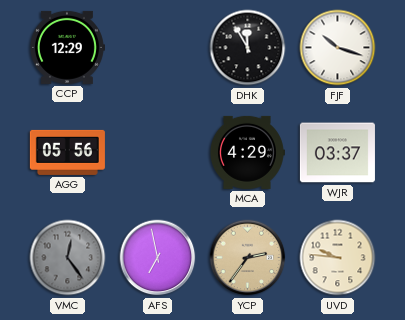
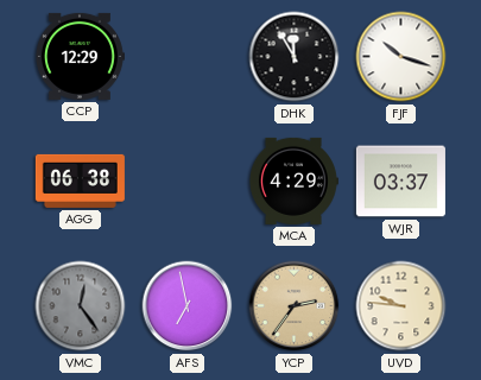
AGG: 05:56 -> 06:38 (80, 180)
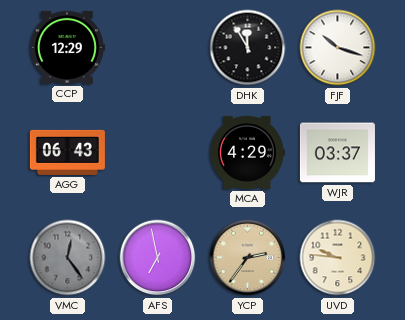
AGG: 06:38 -> 06:43 (67, 152)
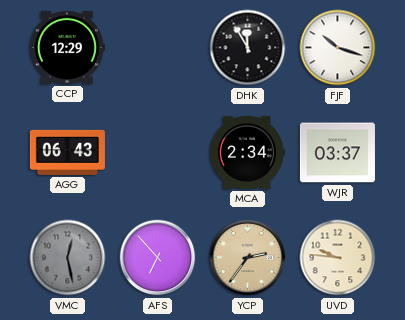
MCA: 4:29 -> 2:34 (247, 152)
VMC: 12:24 -> 12:28 (68, 258)
AFS: 6:58 -> 6:53 (158, 258)
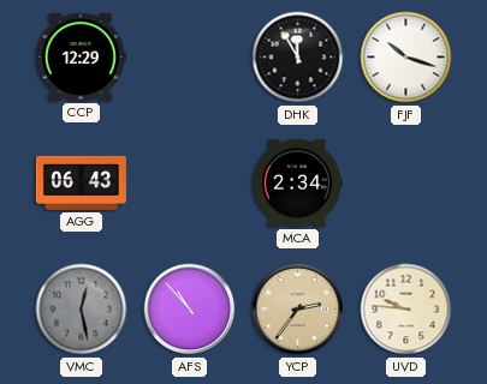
WJR: 03:37 -> none (337, 153)
AFS: 6:53 -> 10:53 (190, 310)
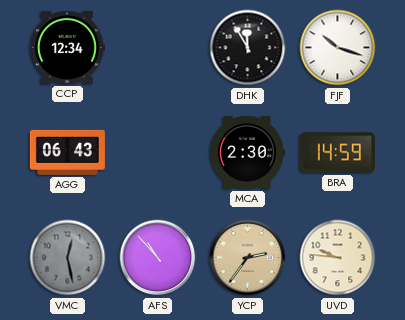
CCP: 12:29 -> 12:34 (67, 47)
MCA: 2:34 -> 2:30 (247, 152)
BRA: none -> 14:59 (337, 153)
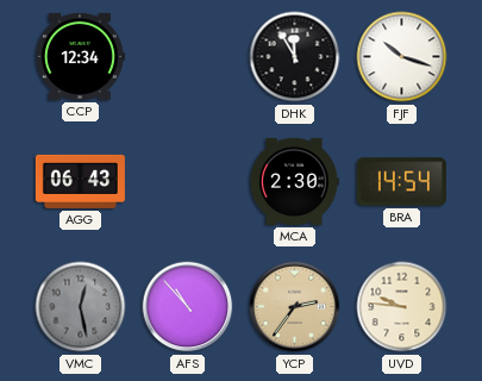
BRA: 14:59 -> 14:54 (401, 182)
